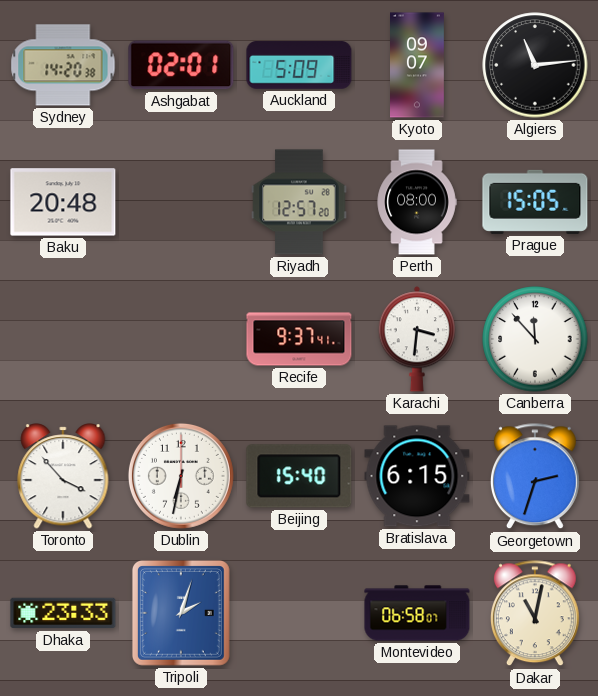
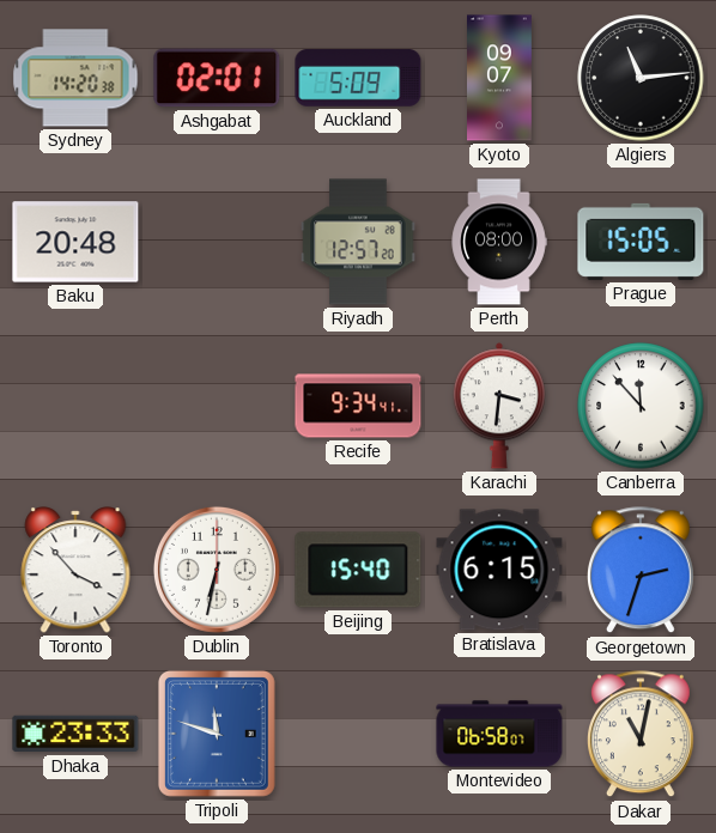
Recife: 9:37 -> 9:34 (358, 406)
Tripoli: 2:03 -> 11:48 (217, 734)
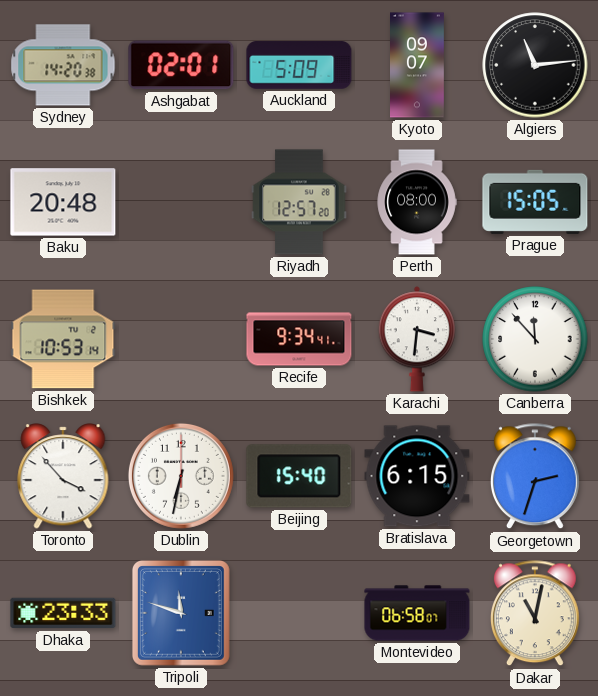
Bishkek: none -> 10:53 (63, 339)
